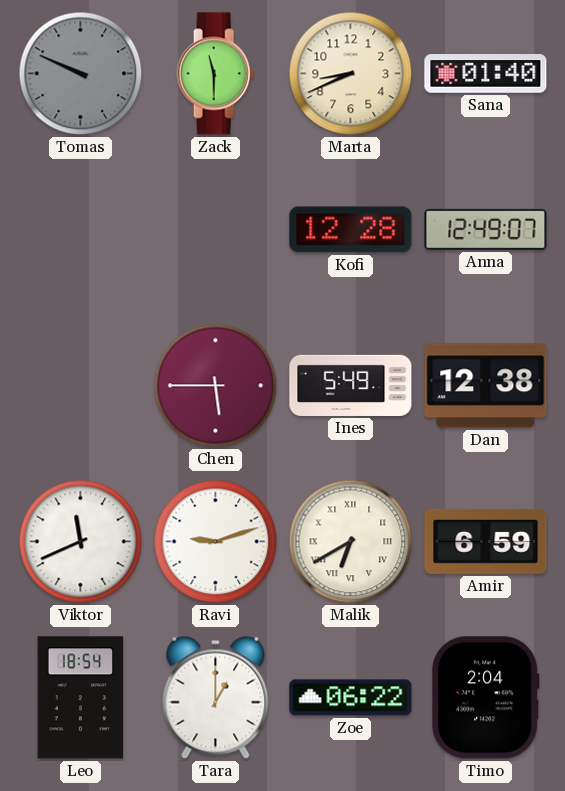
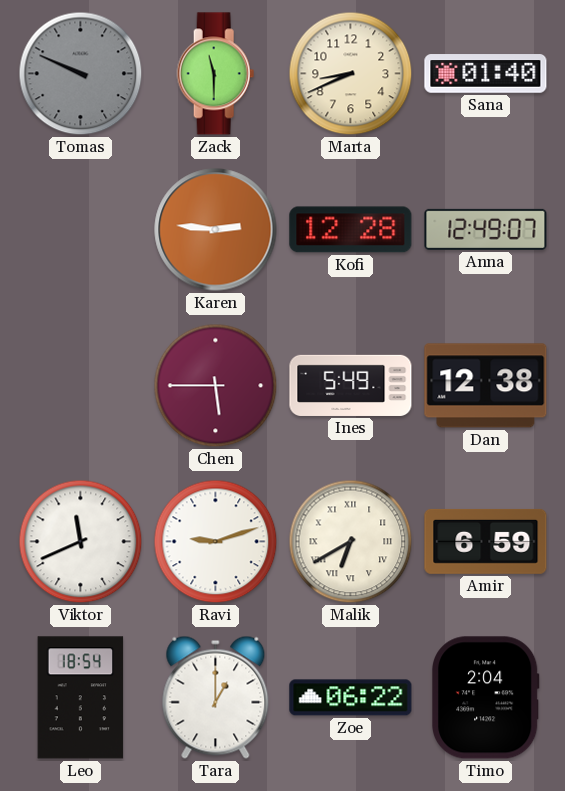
Karen: none -> 2:46 (216, 230)
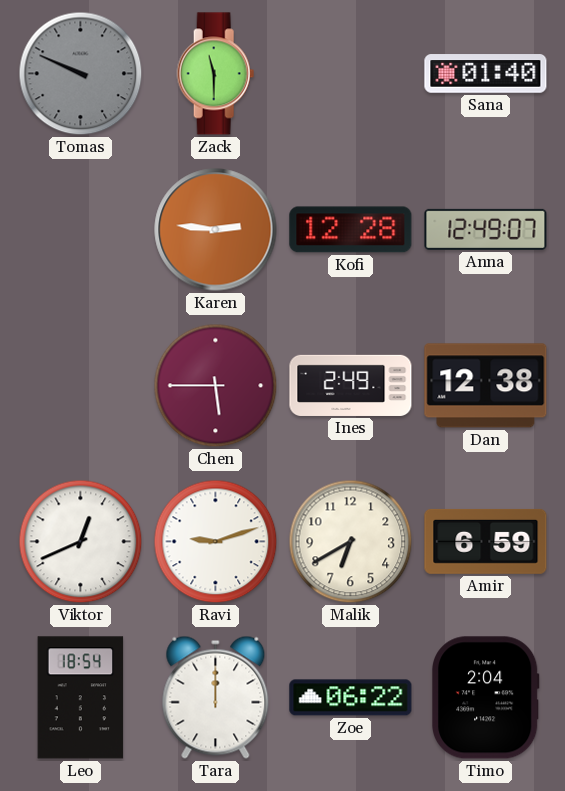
Marta: 8:41 -> none (351, 74)
Ines: 5:49 -> 2:49 (351, 385)
Viktor: 11:41 -> 12:41 (81, 542)
Malik numerals: Roman -> Arabic (351, 542)
Tara: 1:00 -> 12:00 (216, 697)
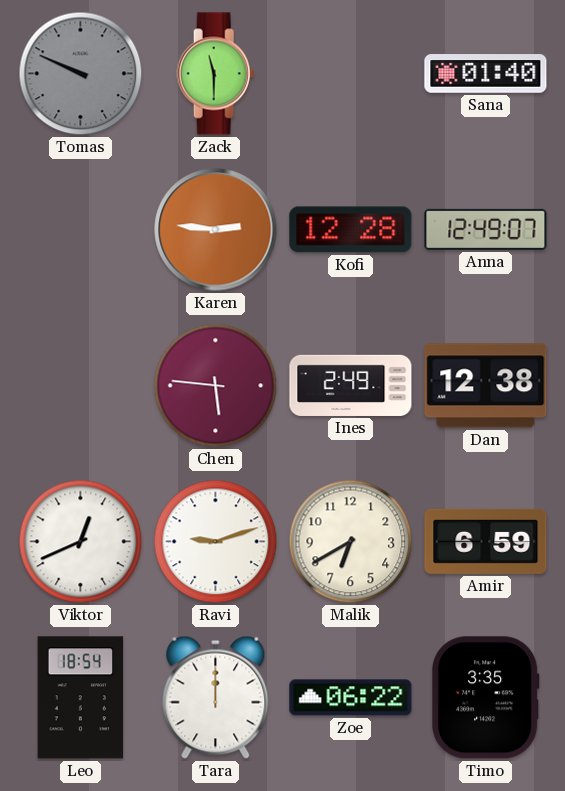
Chen: 5:45 -> 5:46 (216, 386)
Timo: 2:04 -> 3:35 (486, 698)
